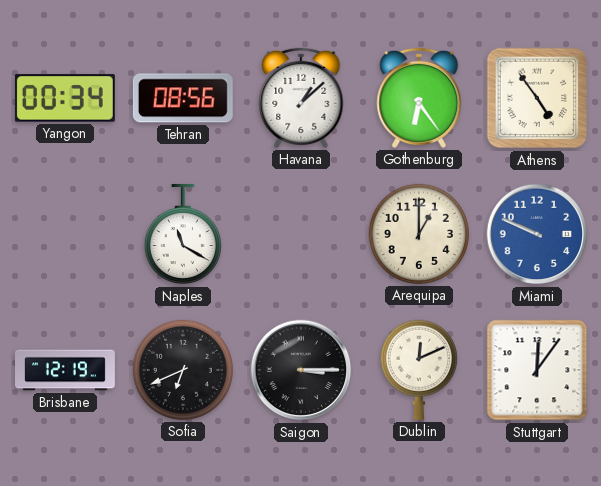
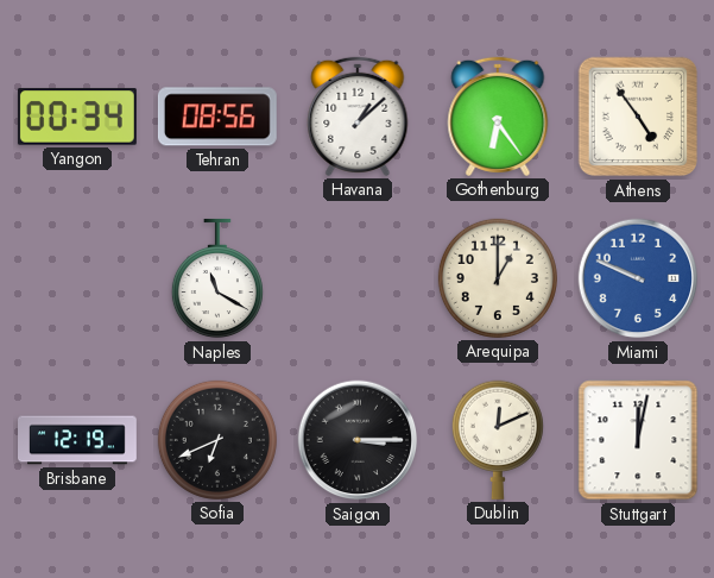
Stuttgart: 12:06 -> 12:02 (638, 440)
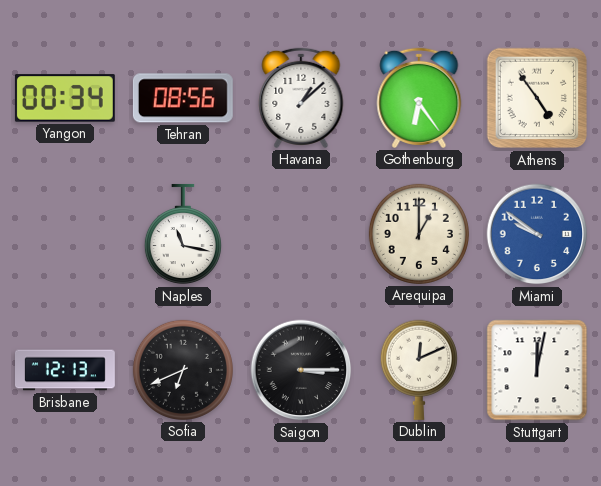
Naples: 11:20 -> 11:17 (183, 234)
Miami: 9:49 -> 9:51 (537, 234)
Brisbane: 12:19 -> 12:13 (66, 370)
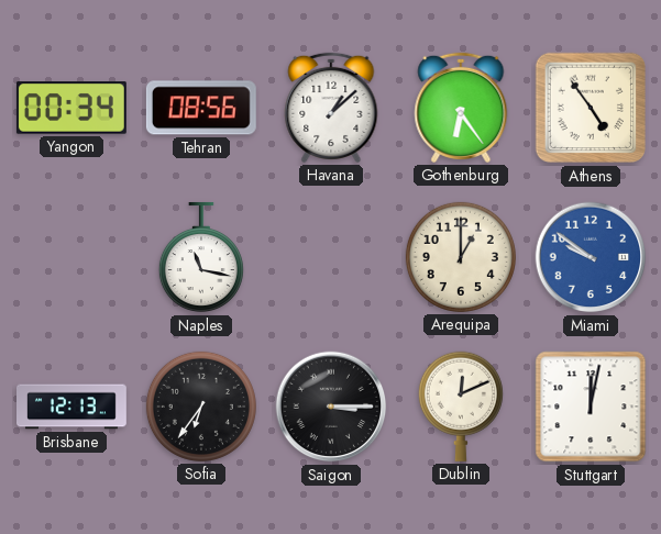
Sofia: 6:41 -> 6:36 (201, 407)
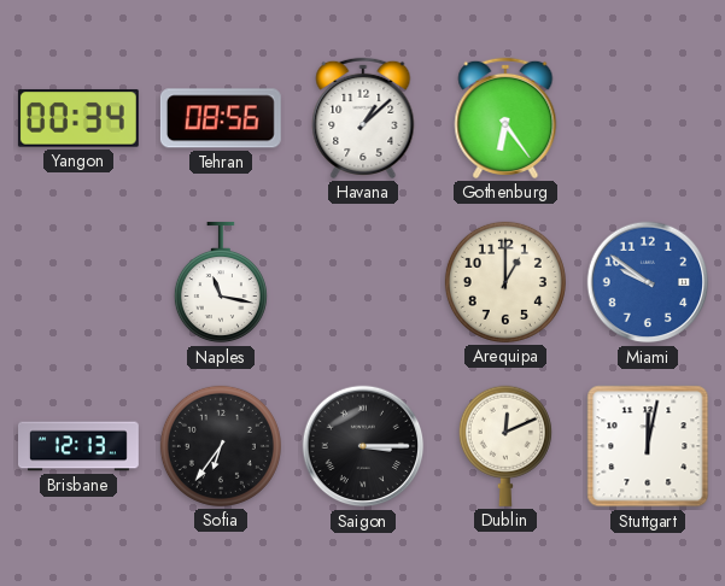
Athens: 4:54 -> none (591, 108)
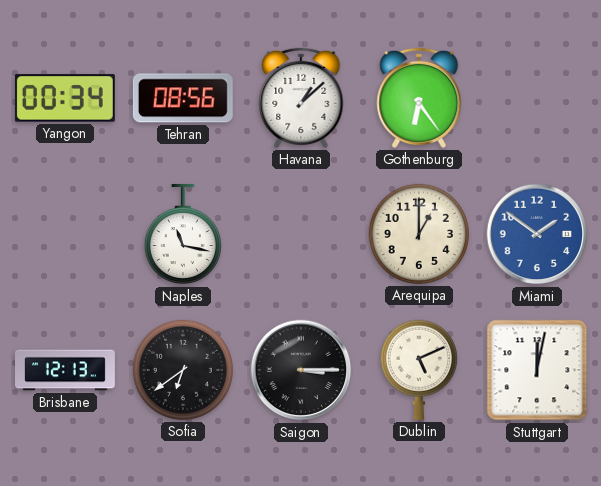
Miami: 9:51 -> 1:51 (537, 234)
Sofia: 6:36 -> 6:39 (183, 370)
Dublin: 12:11 -> 5:11 (419, 370)
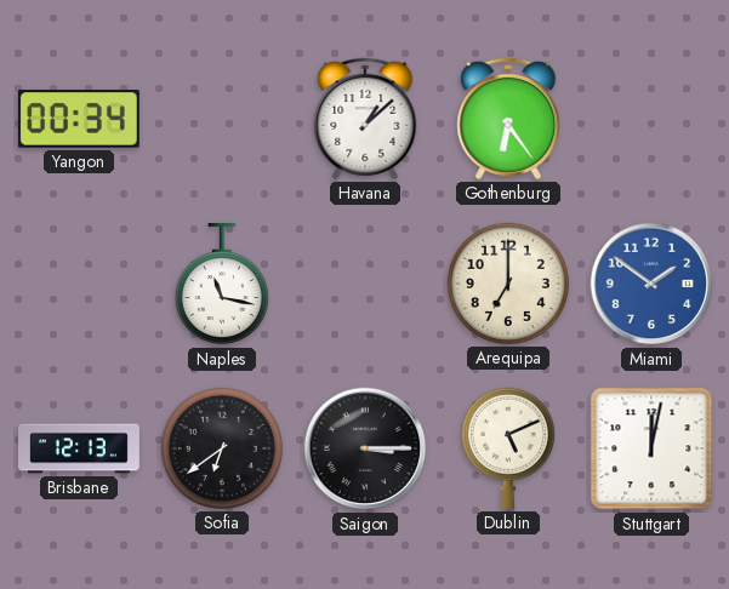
Tehran: 08:56 -> none (183, 98)
Arequipa: 1:00 -> 7:00 (508, 284)
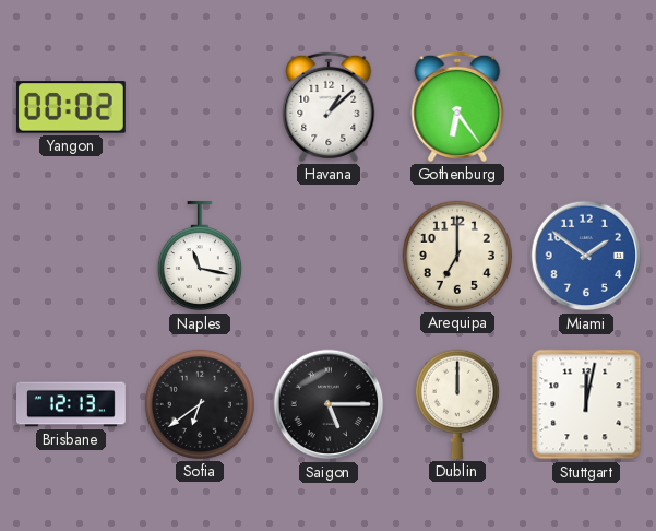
Yangon: 00:34 -> 00:02 (71, 107)
Saigon: 3:15 -> 5:15 (329, 404)
Dublin: 5:11 -> 12:00 (457, 404)
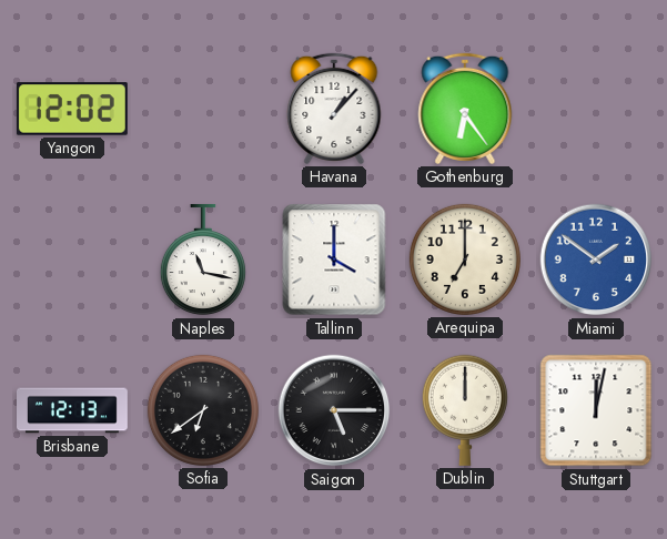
Yangon: 00:02 -> 12:02 (72, 109)
Havana: 1:08 -> 1:07 (334, 109)
Tallinn: none -> 4:00 (334, 260)
